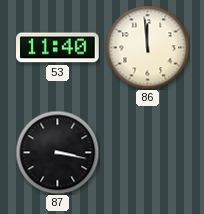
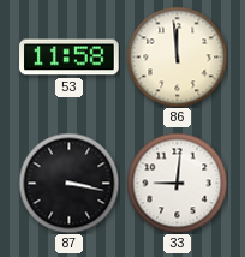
53: 11:40 -> 11:58 (70, 58)
33: none -> 9:01 (177, 183)
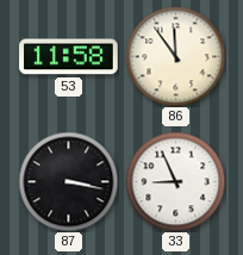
86: 11:59 -> 11:54 (175, 56)
33: 9:01 -> 8:56 (175, 181)
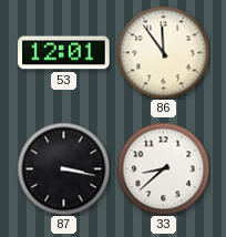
53: 11:58 -> 12:01 (64, 53)
33: 8:56 -> 8:38 (163, 168)
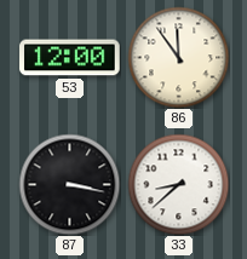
53: 12:01 -> 12:00 (70, 58)
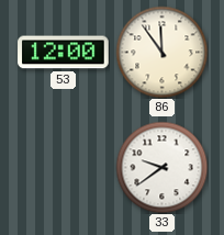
87: 3:17 -> none (69, 184)
33: 8:38 -> 9:39 (161, 167)
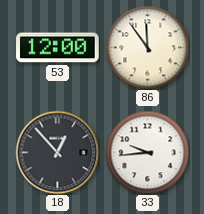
18: none -> 12:53 (57, 152)
33: 9:39 -> 9:44 (147, 152)
